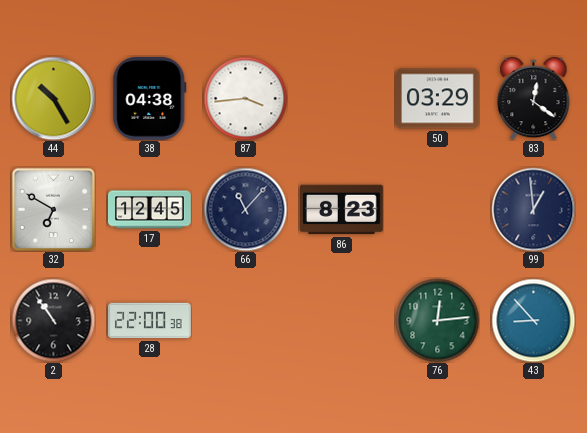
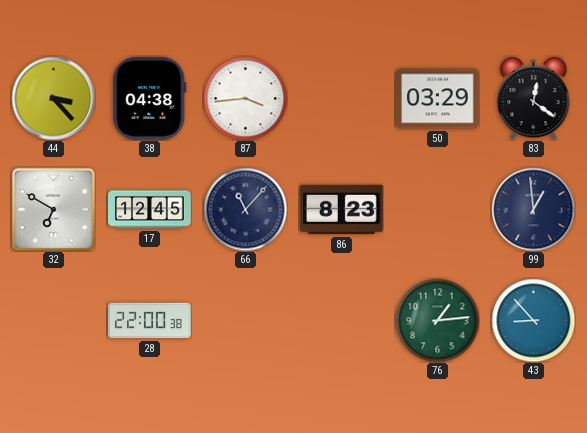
44: 10:25 -> 3:23 (53, 98)
2: 10:54 -> none (53, 320)
76: 12:14 -> 1:14 (437, 320)
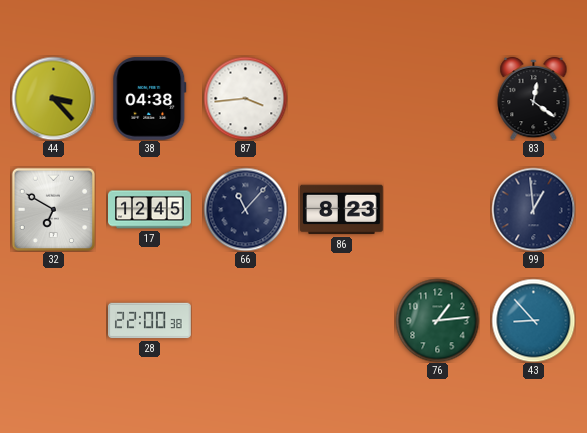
50: 03:29 -> none (438, 99)
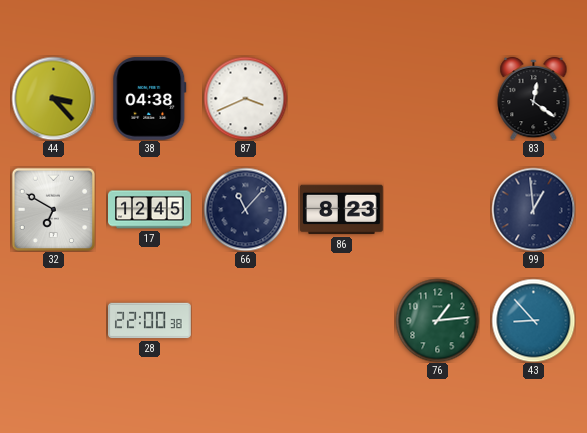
87: 3:44 -> 3:41 (245, 98)
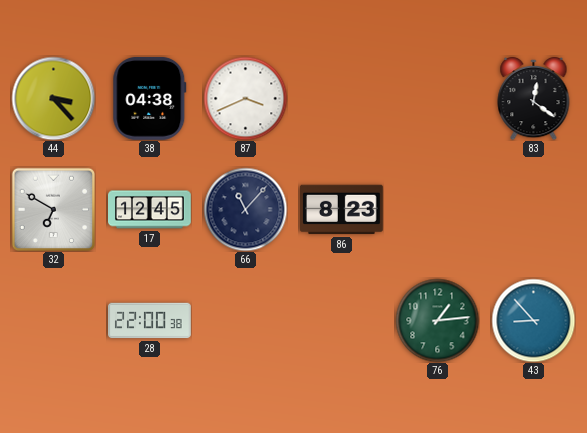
99: 12:59 -> none (533, 209)
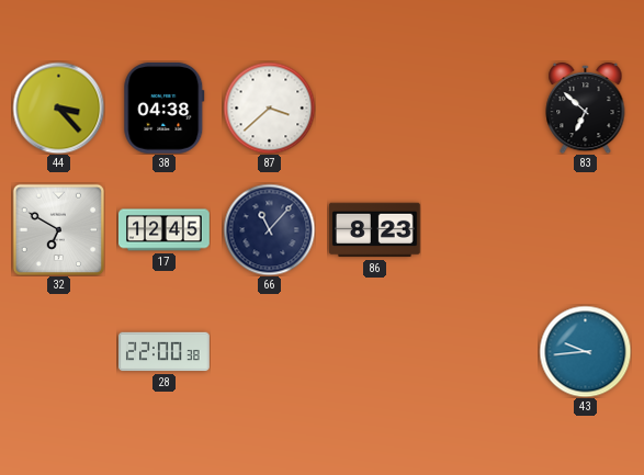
87: 3:41 -> 3:38 (269, 108)
83: 12:21 -> 6:52 (586, 108)
76: 1:14 -> none (437, 320)
43: 8:53 -> 9:44 (585, 351)
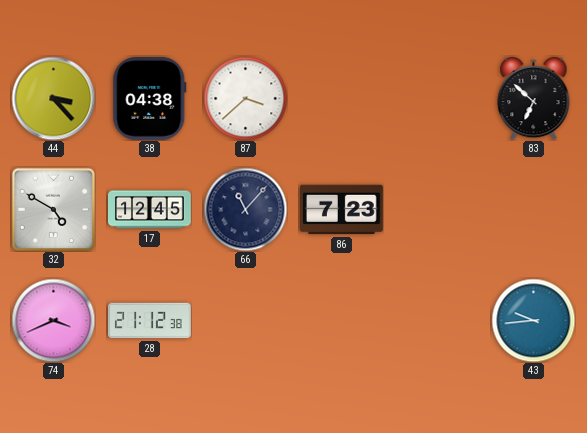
32: 6:50 -> 4:50 (53, 209)
86: 8:23 -> 7:23 (342, 210)
74: none -> 3:41 (53, 320)
28: 22:00 -> 21:12 (150, 321)
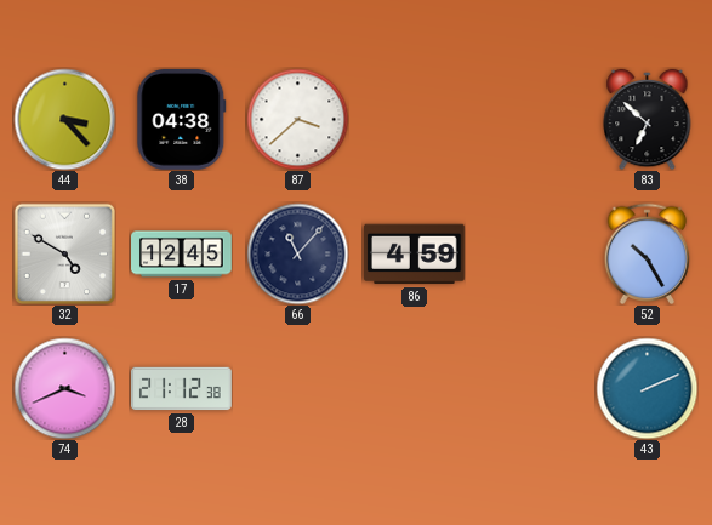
86: 7:23 -> 4:59 (415, 255)
52: none -> 10:25 (648, 253)
43: 9:44 -> 2:11 (647, 388)
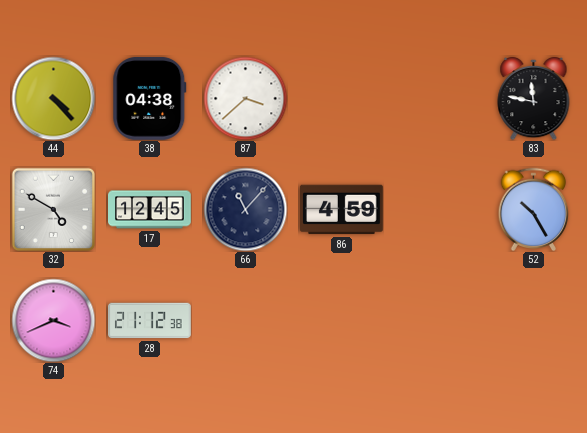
44: 3:23 -> 4:23 (53, 98)
83: 6:52 -> 11:47 (534, 98)
43: 2:11 -> none (647, 388)
